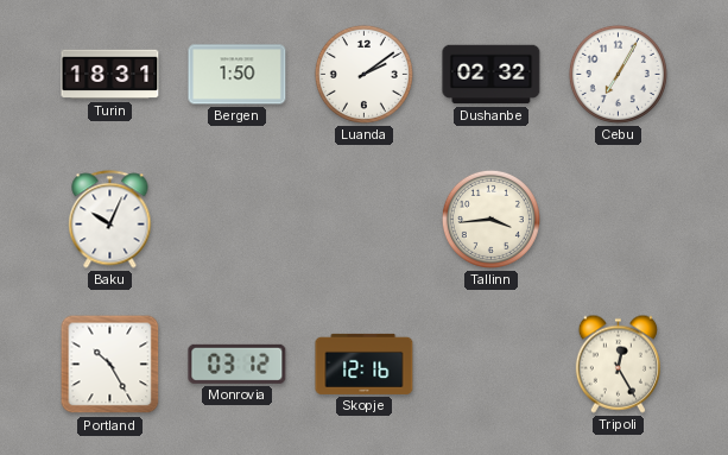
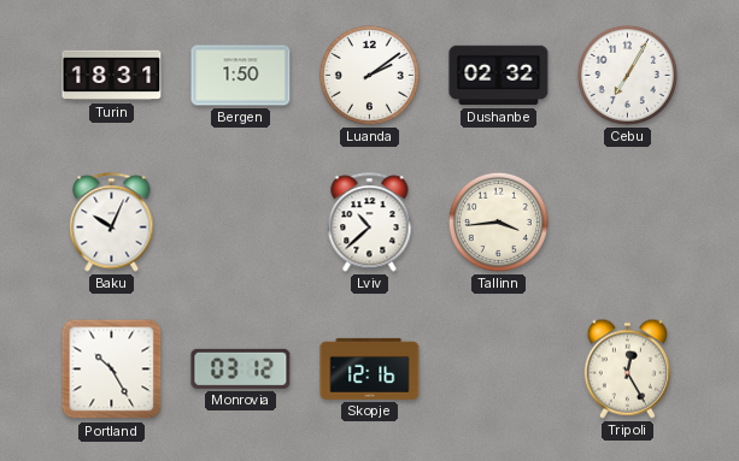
Lviv: none -> 10:38 (370, 223)
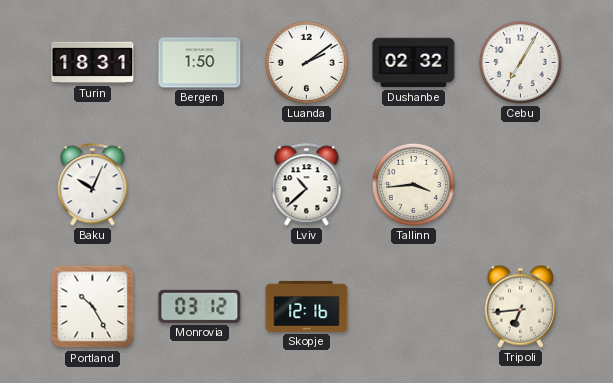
Tripoli: 12:25 -> 6:44 (520, 306)
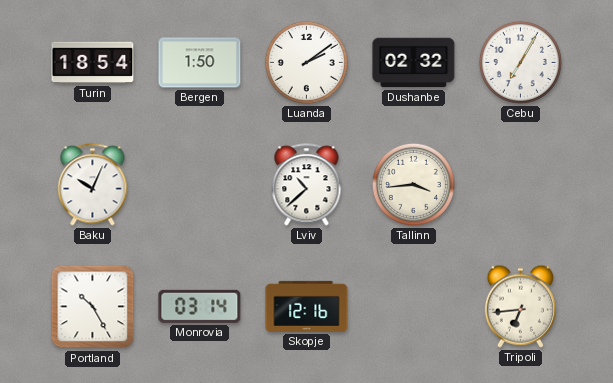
Turin: 18:31 -> 18:54 (93, 63)
Monrovia: 03:12 -> 03:14 (200, 306)
